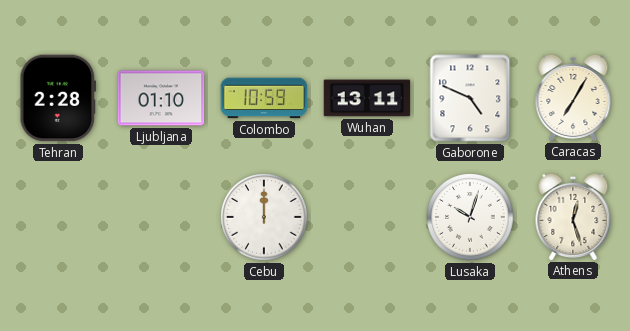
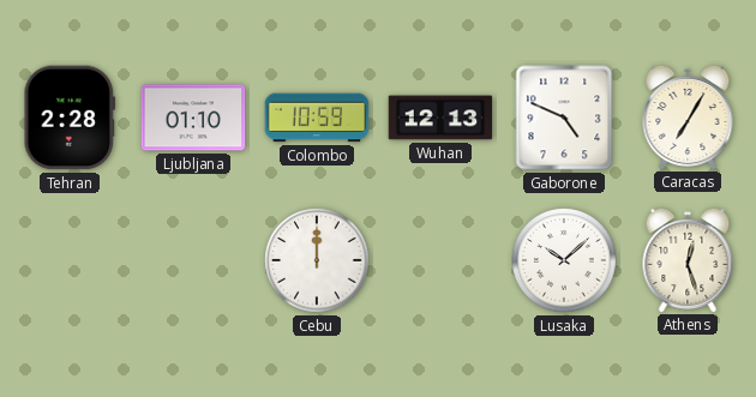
Wuhan: 13:11 -> 12:13 (440, 118)
Lusaka: 10:03 -> 10:08 (564, 260)
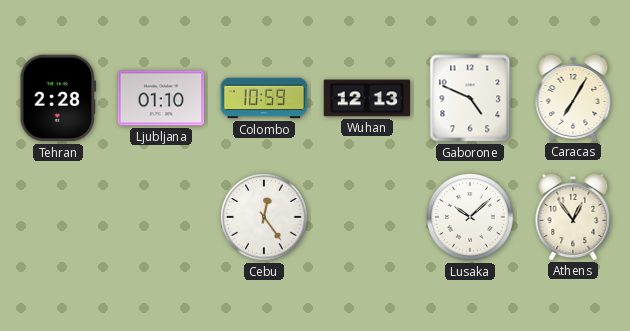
Cebu: 12:00 -> 12:24 (264, 217)
Athens: 12:27 -> 12:54 (573, 216)
